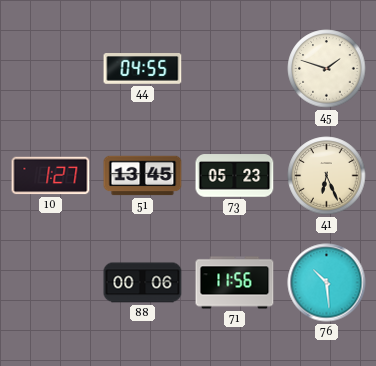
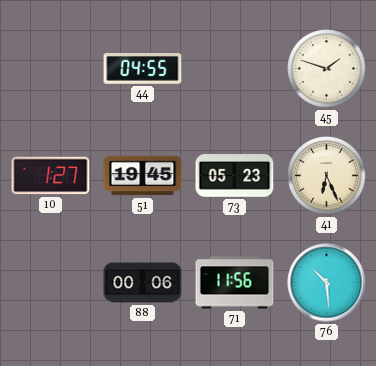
51: 13:45 -> 19:45 (143, 176)
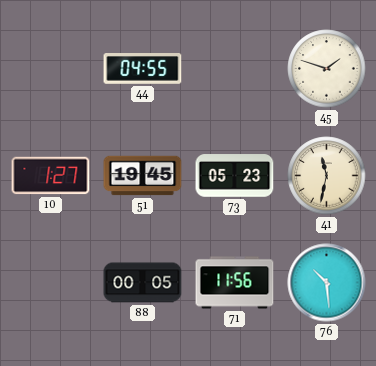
41: 6:26 -> 11:32 (327, 176)
88: 00:06 -> 00:05 (143, 283)
